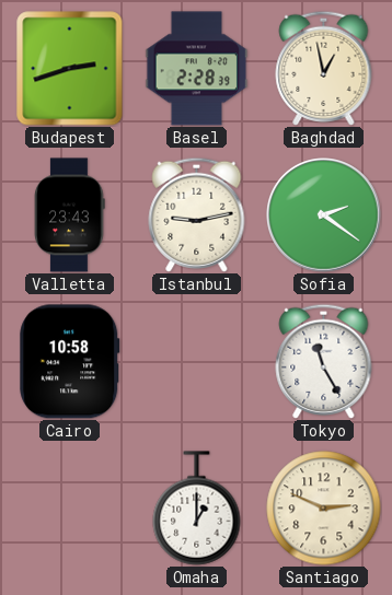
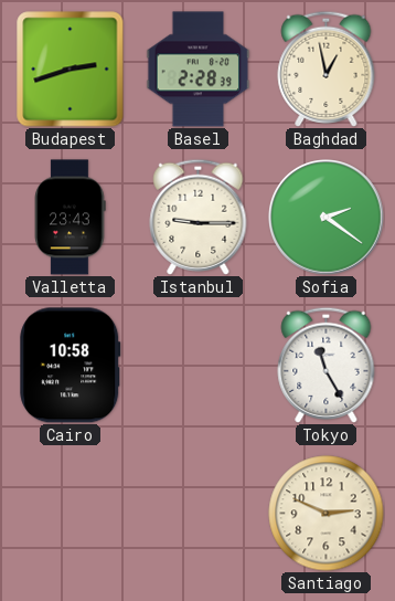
Istanbul: 9:13 -> 9:15 (199, 217)
Omaha: 1:00 -> none (197, 509)
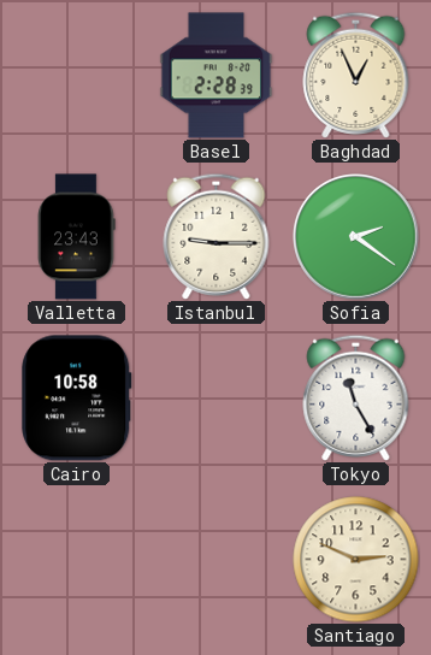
Budapest: 2:42 -> none (71, 70)
Baghdad: 12:58 -> 12:56 (356, 75)
